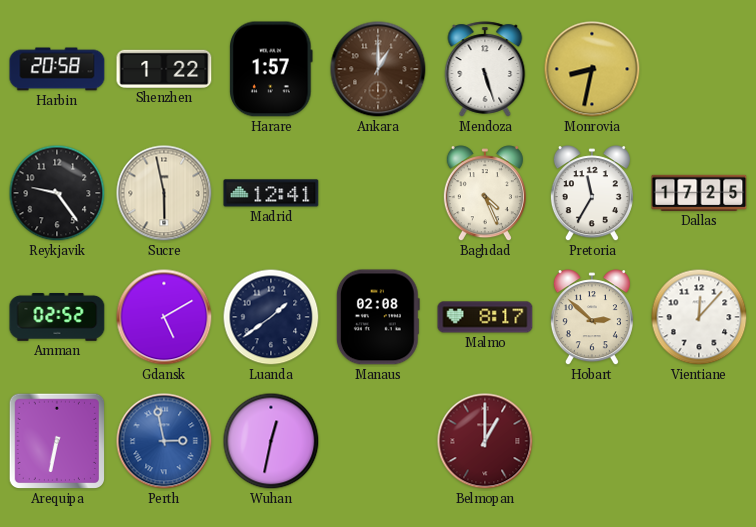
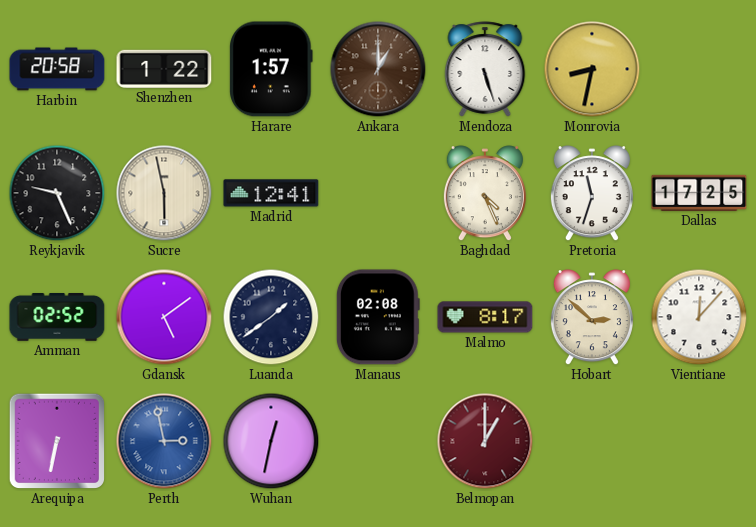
Reykjavik: 9:24 -> 9:26 (57, 193)
Pretoria: 11:35 -> 11:33 (592, 194)
Gdansk: 5:10 -> 5:09 (164, 317)
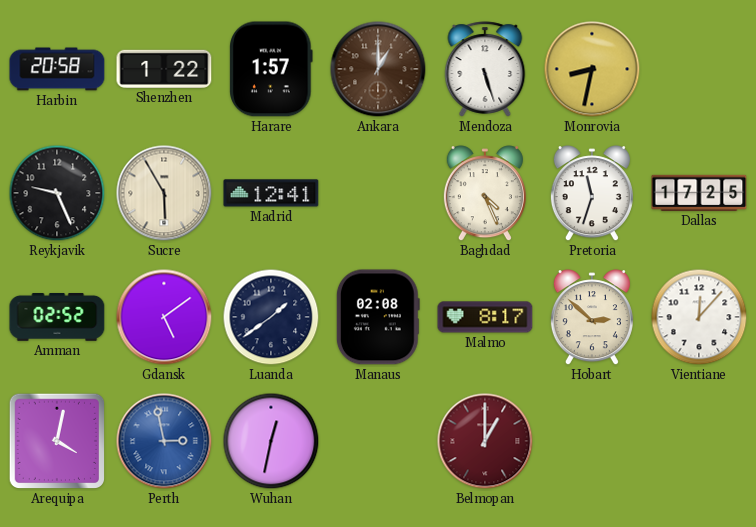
Sucre: 5:58 -> 5:55 (164, 193)
Arequipa: 6:32 -> 4:02 (57, 441)
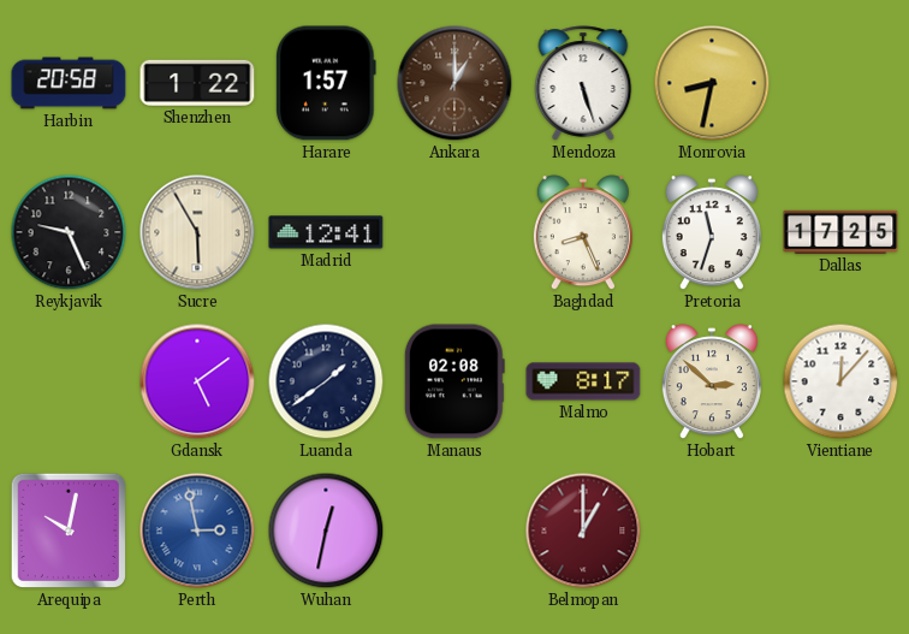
Baghdad: 4:26 -> 8:26 (583, 233)
Amman: 02:52 -> none (57, 318)
Arequipa: 4:02 -> 10:02 (69, 531)
